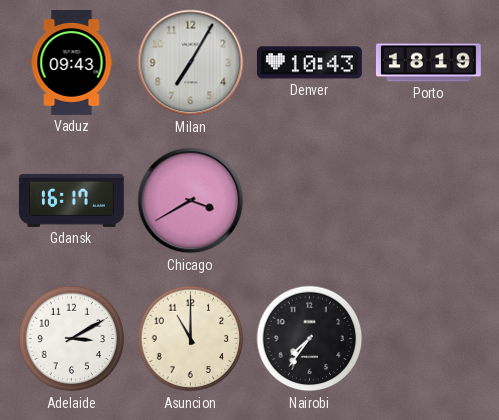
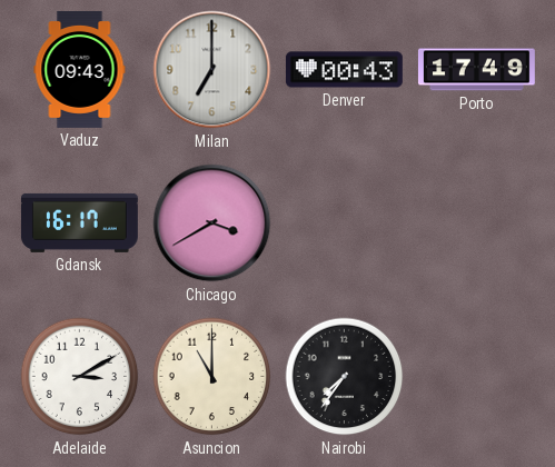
Milan: 7:05 -> 7:00 (212, 70)
Denver: 10:43 -> 00:43 (344, 70)
Porto: 18:19 -> 17:49 (476, 70)
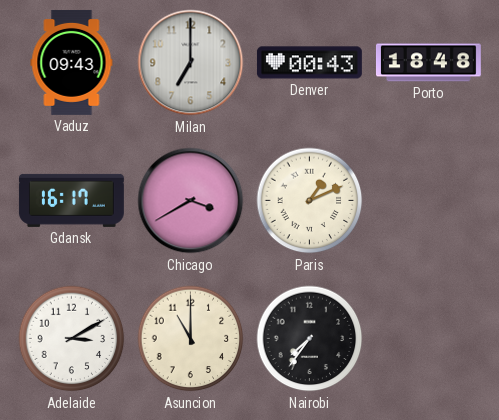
Porto: 17:49 -> 18:48 (428, 63)
Paris: none -> 1:11 (310, 201)
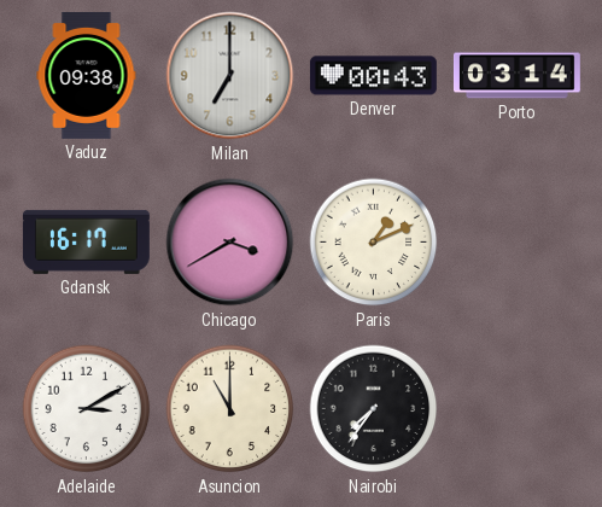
Vaduz: 09:43 -> 09:38 (87, 75)
Porto: 18:48 -> 03:14 (516, 76)
